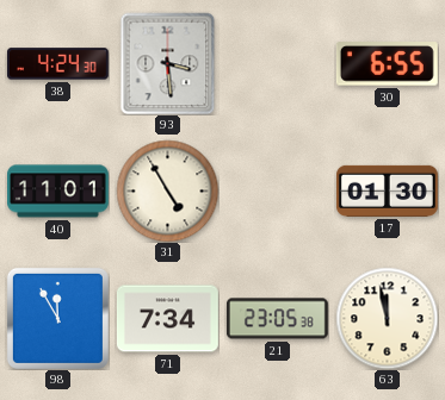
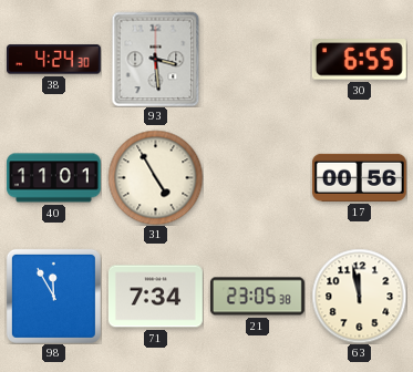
17: 01:30 -> 00:56 (359, 177)
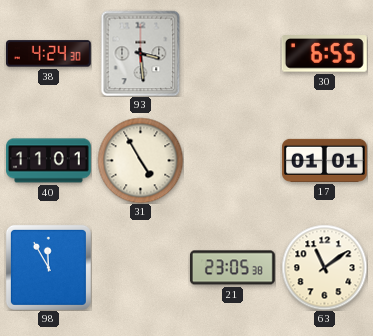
17: 00:56 -> 01:01 (324, 160)
71: 7:34 -> none (155, 297)
63: 11:58 -> 11:09 (324, 267)
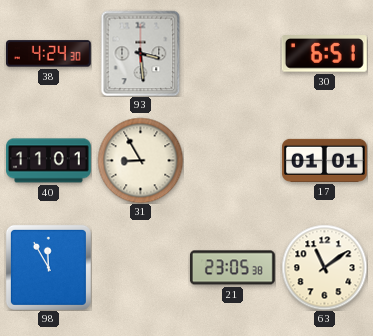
30: 6:55 -> 6:51 (324, 54)
31: 4:55 -> 8:55 (140, 160)
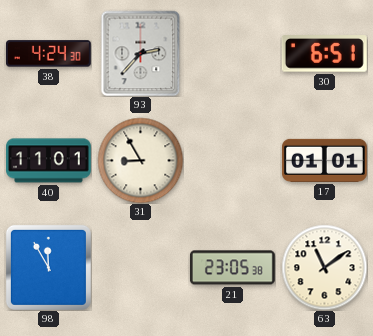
93: 3:29 -> 2:37 (141, 53)
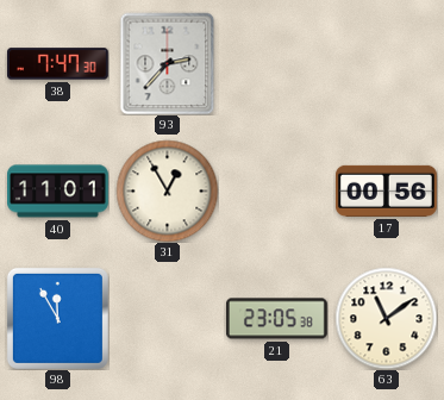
38: 4:24 -> 7:47 (57, 64)
30: 6:51 -> none (324, 54)
31: 8:55 -> 12:55 (167, 190)
17: 01:01 -> 00:56 (386, 190)
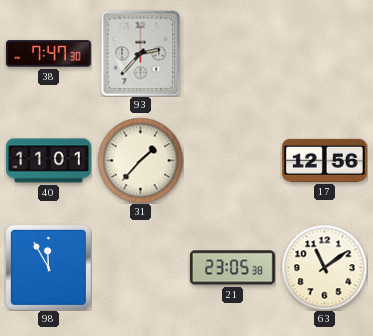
31: 12:55 -> 1:37 (140, 160)
17: 00:56 -> 12:56 (324, 160)
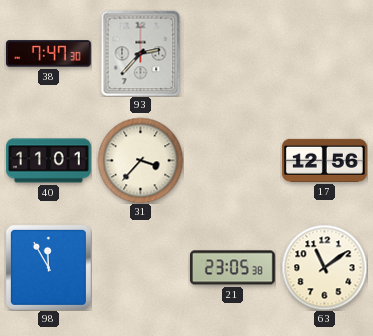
31: 1:37 -> 3:37 (140, 160)
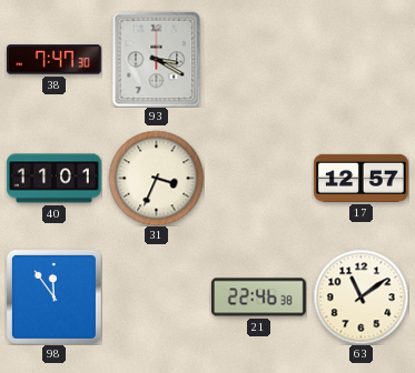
93: 2:37 -> 3:20 (157, 59)
31: 3:37 -> 3:34 (156, 178)
17: 12:56 -> 12:57 (360, 178)
98: 11:55 -> 11:54 (53, 296)
21: 23:05 -> 22:46 (258, 298)
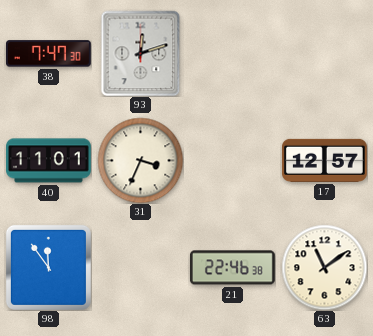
93: 3:20 -> 12:12 (141, 53)
